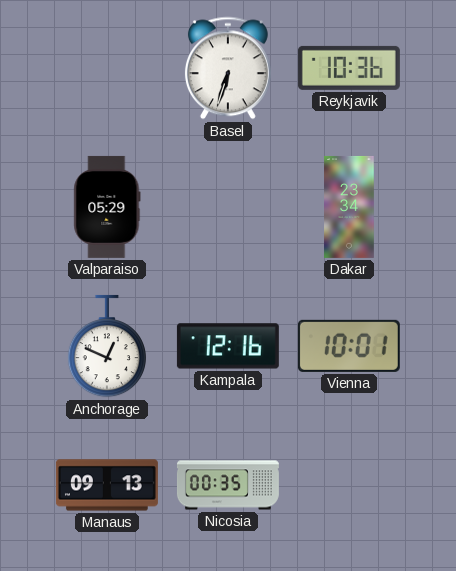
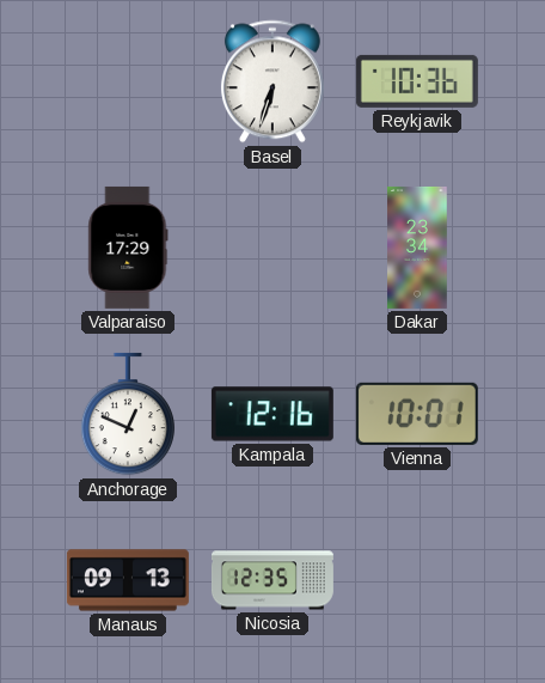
Valparaiso: 05:29 -> 17:29 (128, 248)
Nicosia: 00:35 -> 12:35 (272, 580)
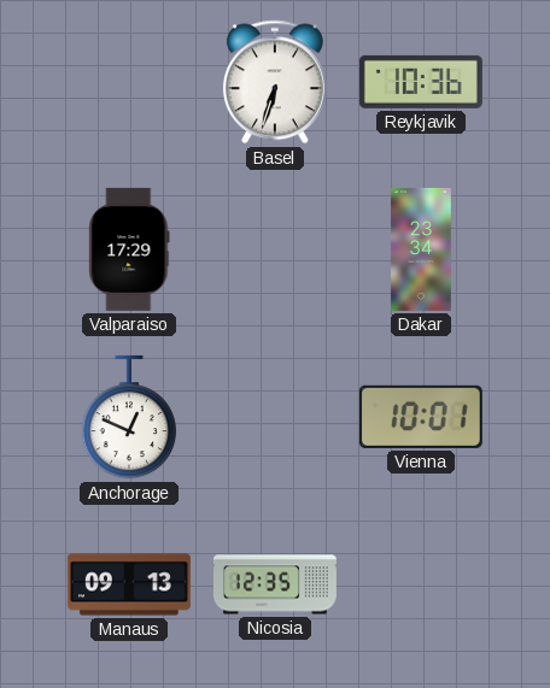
Kampala: 12:16 -> none (272, 414)
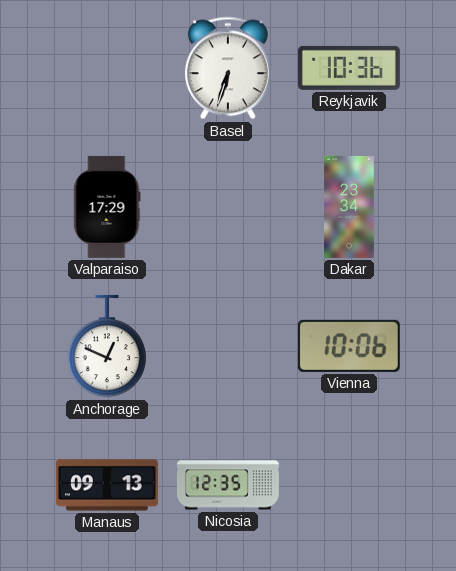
Vienna: 10:01 -> 10:06 (349, 346)
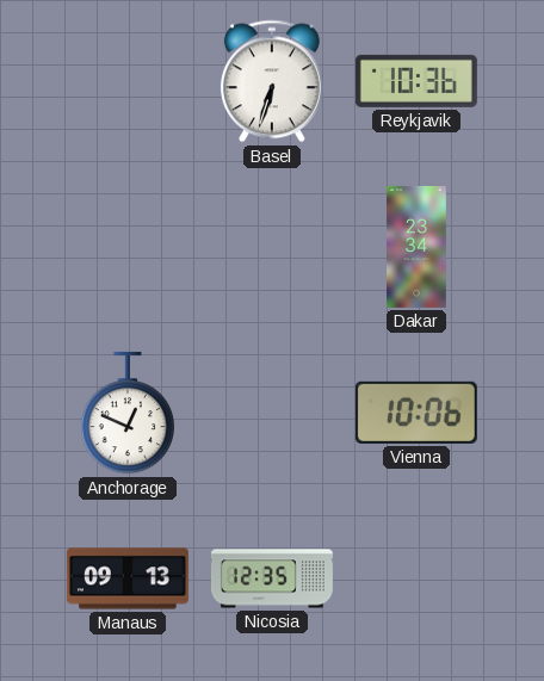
Valparaiso: 17:29 -> none (107, 207)
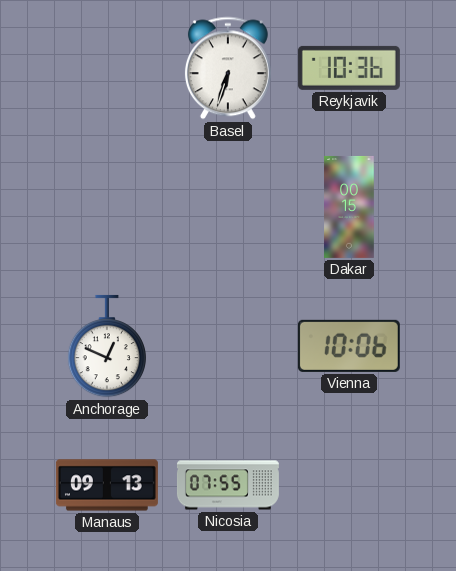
Dakar: 23:34 -> 00:15 (349, 207)
Nicosia: 12:35 -> 07:55 (228, 485)
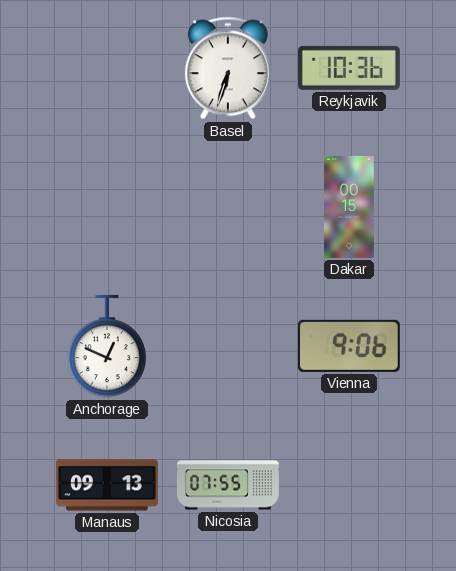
Vienna: 10:06 -> 9:06 (349, 346)
